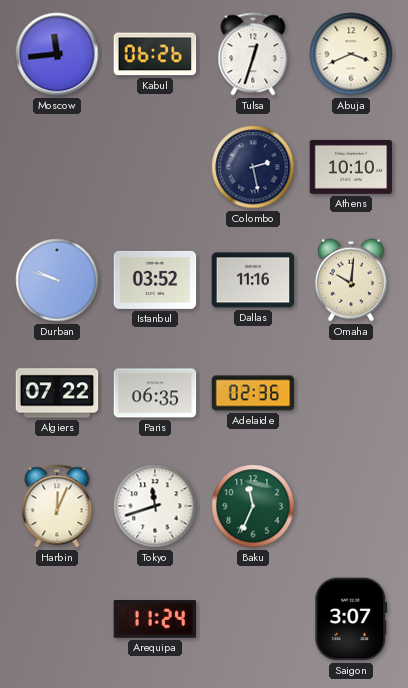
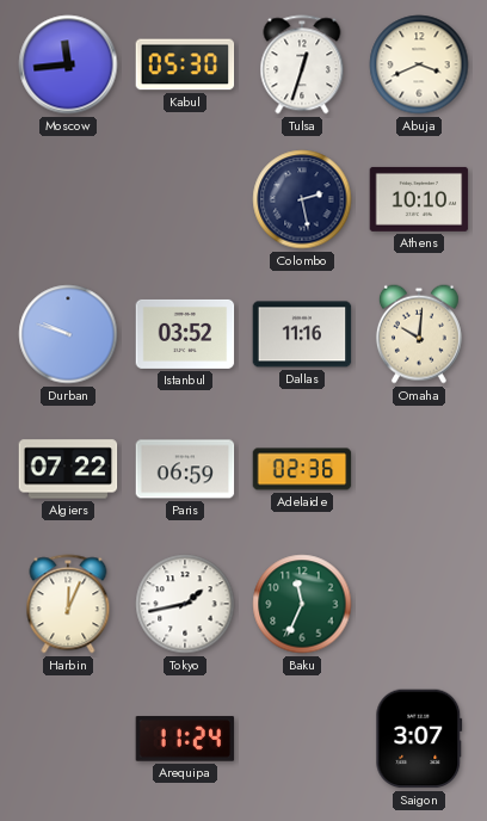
Kabul: 06:26 -> 05:30 (185, 64)
Paris: 06:35 -> 06:59 (185, 469)
Tokyo: 11:42 -> 1:43 (185, 604)
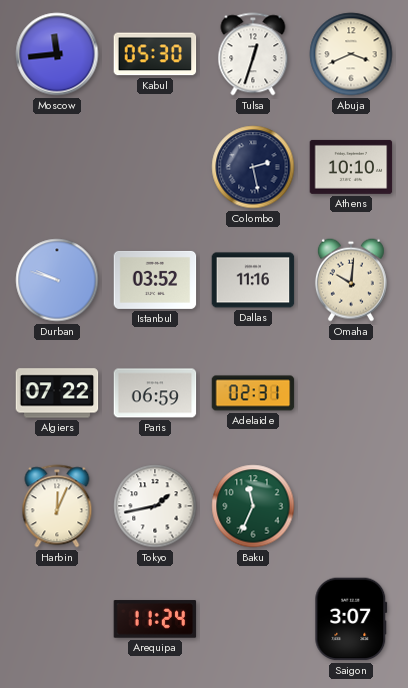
Adelaide: 02:36 -> 02:31 (253, 393)
